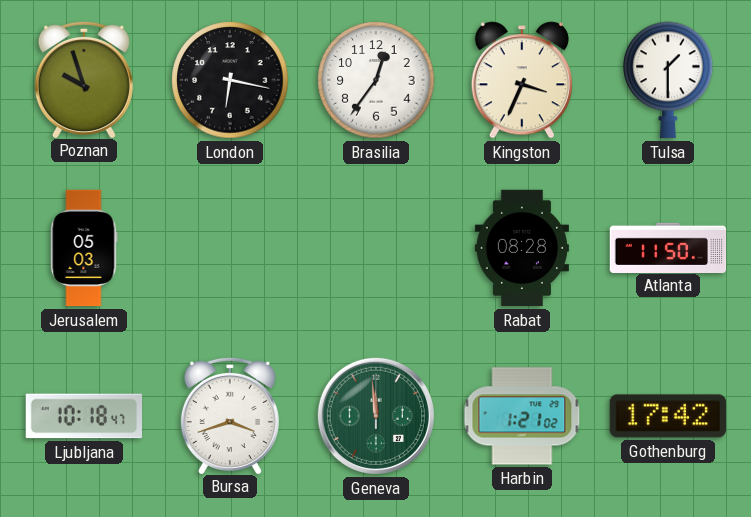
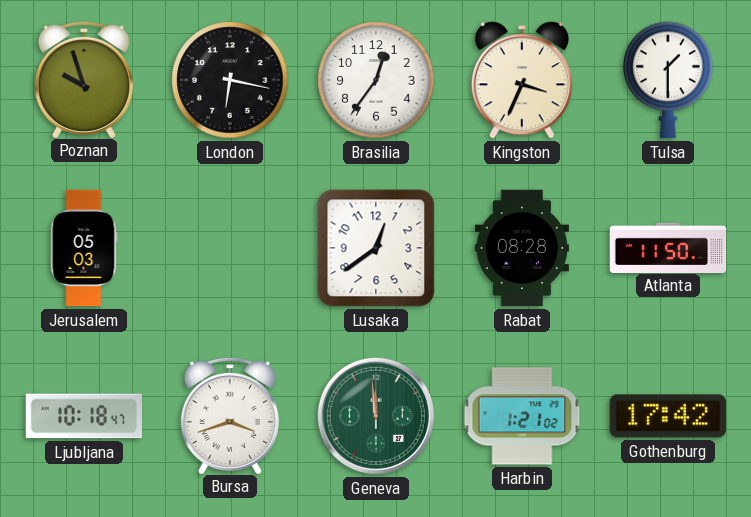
Lusaka: none -> 12:39 (376, 248)
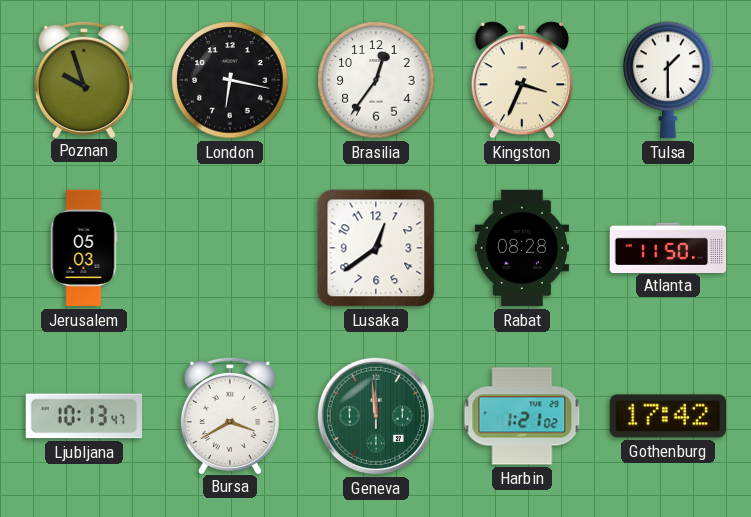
Ljubljana: 10:18 -> 10:13 (84, 416)
Bursa: 3:42 -> 3:40 (230, 415)
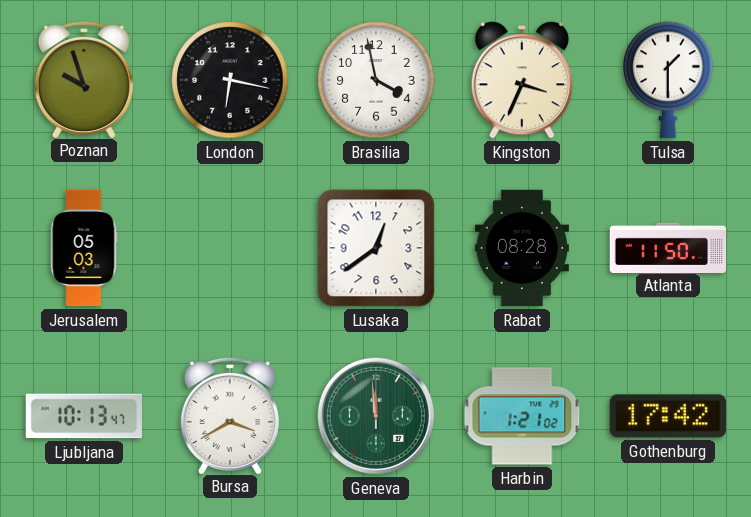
Brasilia: 12:36 -> 3:58 (376, 80)
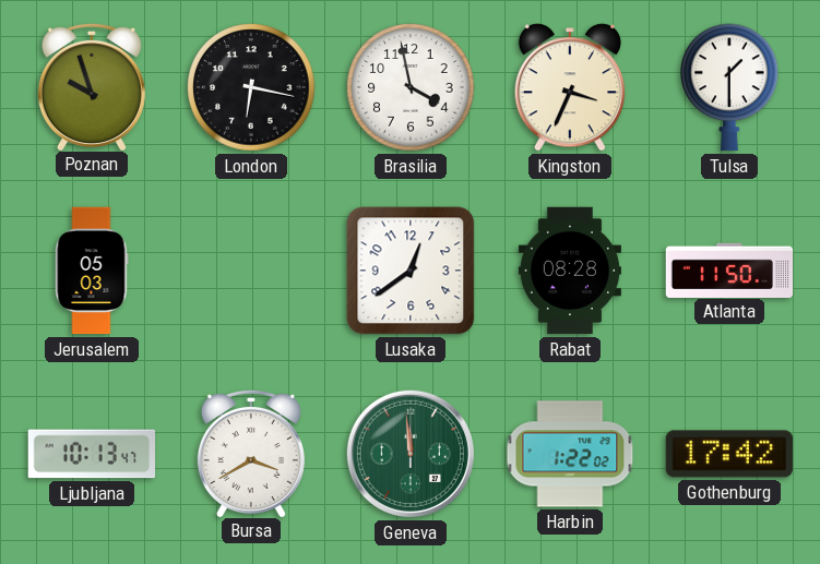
Harbin: 1:21 -> 1:22 (570, 454)
